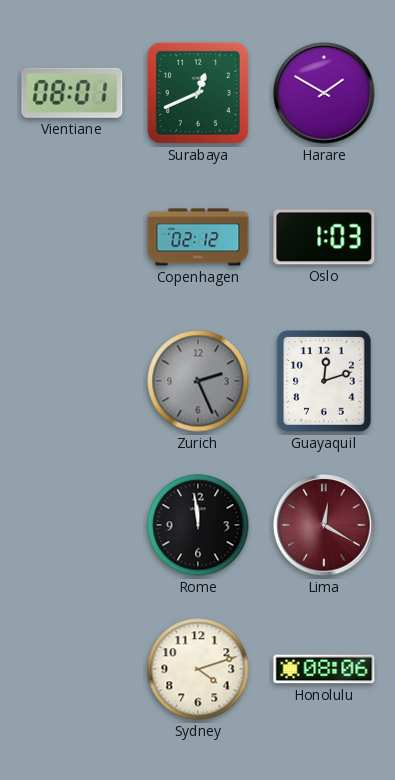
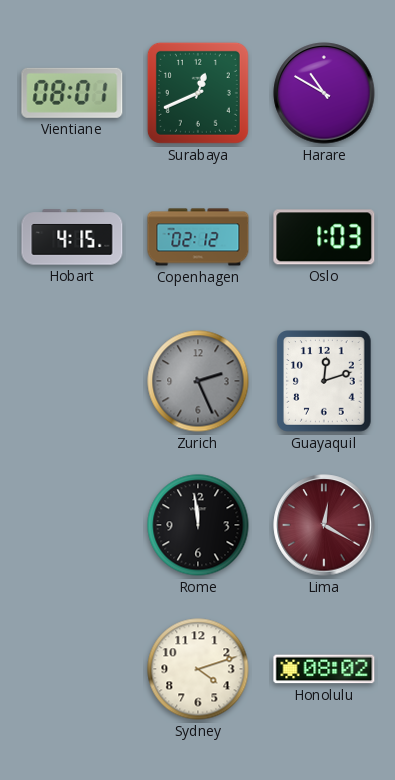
Harare: 1:50 -> 10:50 (324, 93)
Hobart: none -> 4:15 (72, 237)
Honolulu: 08:06 -> 08:02 (324, 669)
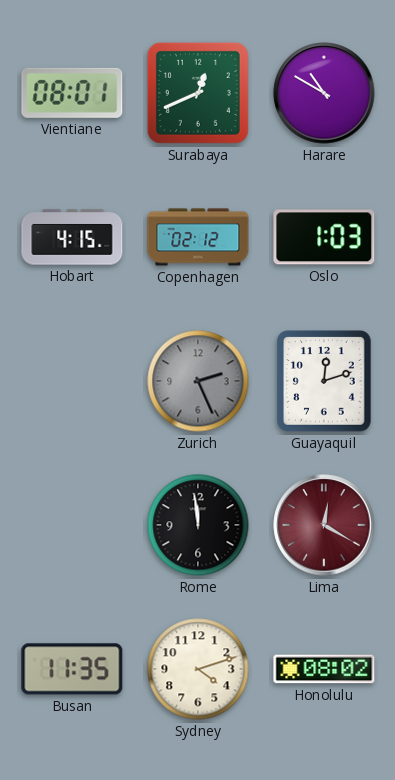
Busan: none -> 11:35 (72, 669)
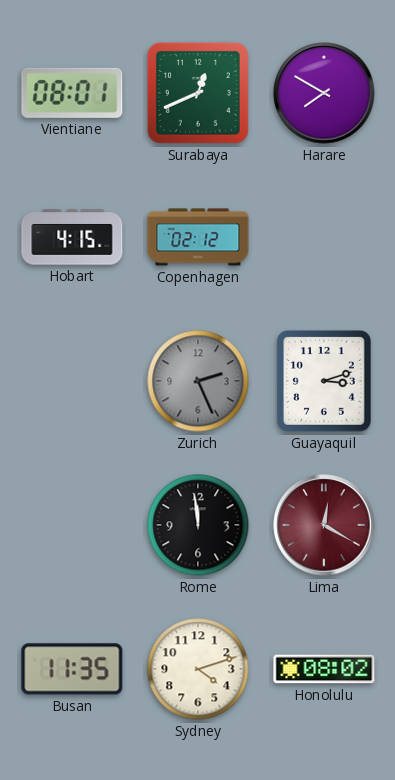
Harare: 10:50 -> 7:50 (324, 93)
Oslo: 1:03 -> none (324, 237)
Guayaquil: 12:12 -> 3:12 (325, 382)
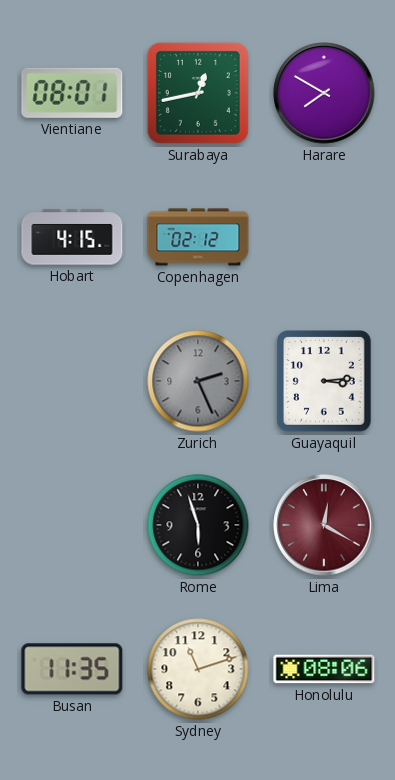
Surabaya: 12:41 -> 12:43 (198, 93)
Guayaquil: 3:12 -> 3:14 (325, 382)
Rome: 11:59 -> 5:57 (198, 525)
Sydney: 4:12 -> 11:12 (198, 669)
Honolulu: 08:02 -> 08:06 (324, 669)
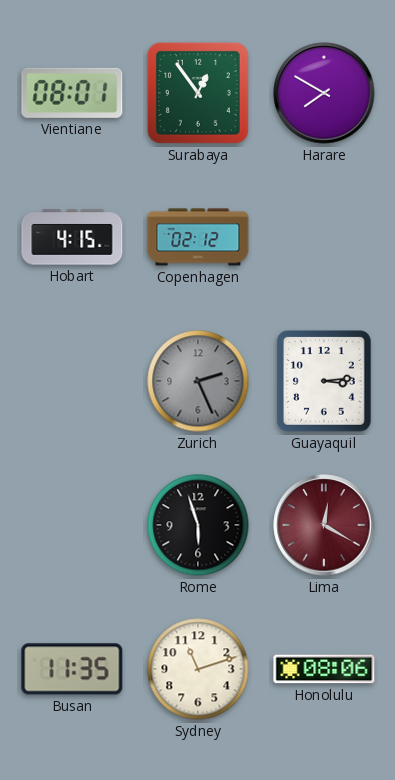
Surabaya: 12:43 -> 12:54 (198, 93)
